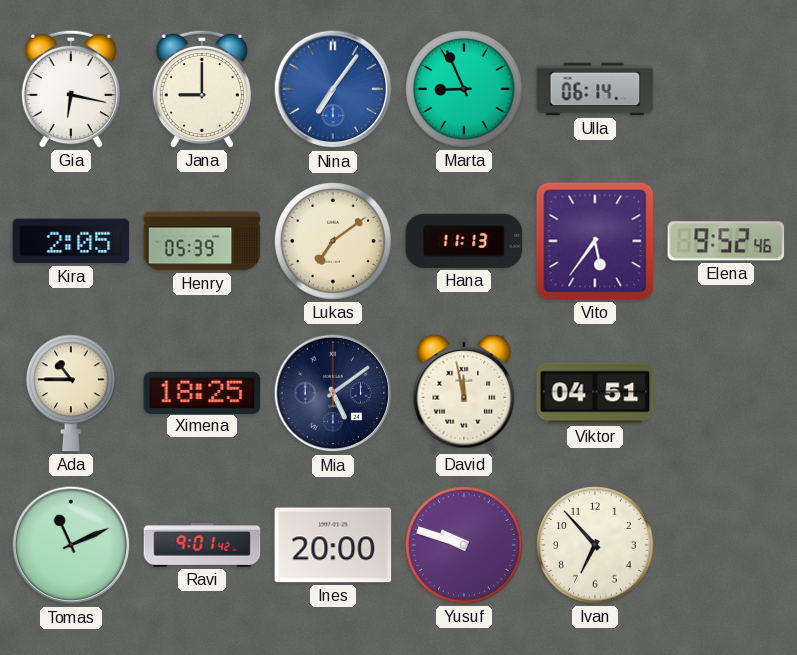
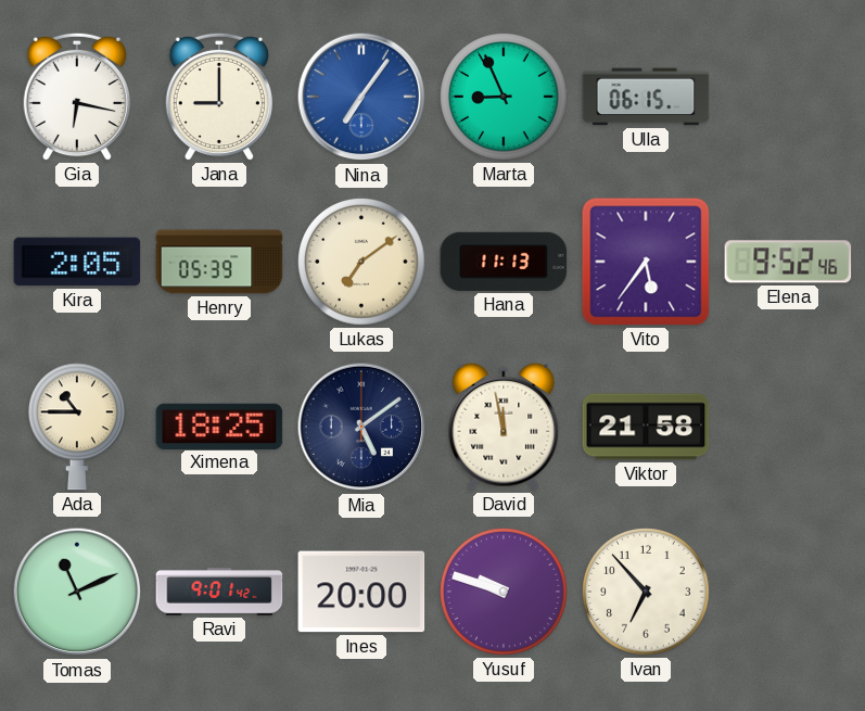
Ulla: 06:14 -> 06:15 (646, 97)
Viktor: 04:51 -> 21:58 (646, 427)
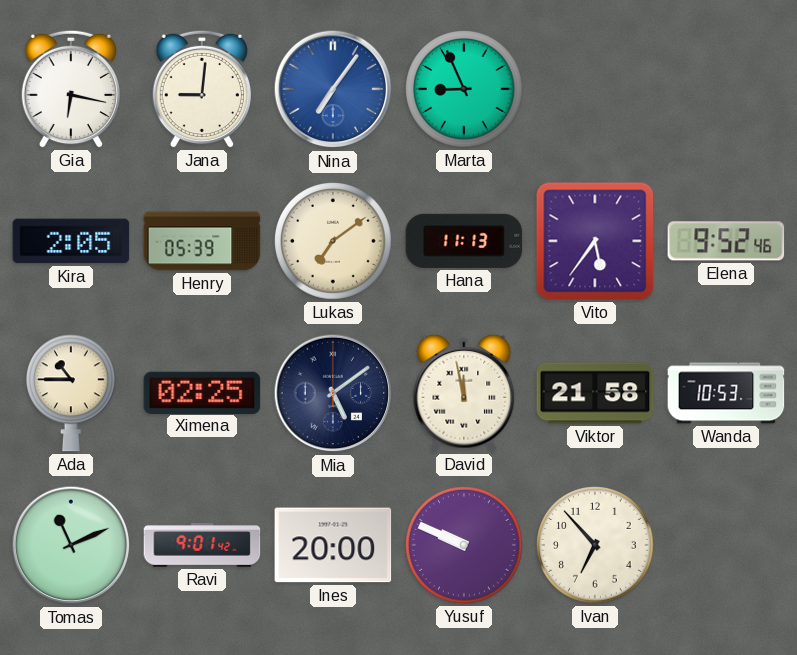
Jana: 9:00 -> 9:01 (202, 89)
Ulla: 06:15 -> none (646, 97)
Ximena: 18:25 -> 02:25 (202, 392)
Wanda: none -> 10:53 (726, 393)
Yusuf: 9:48 -> 9:49 (465, 546)
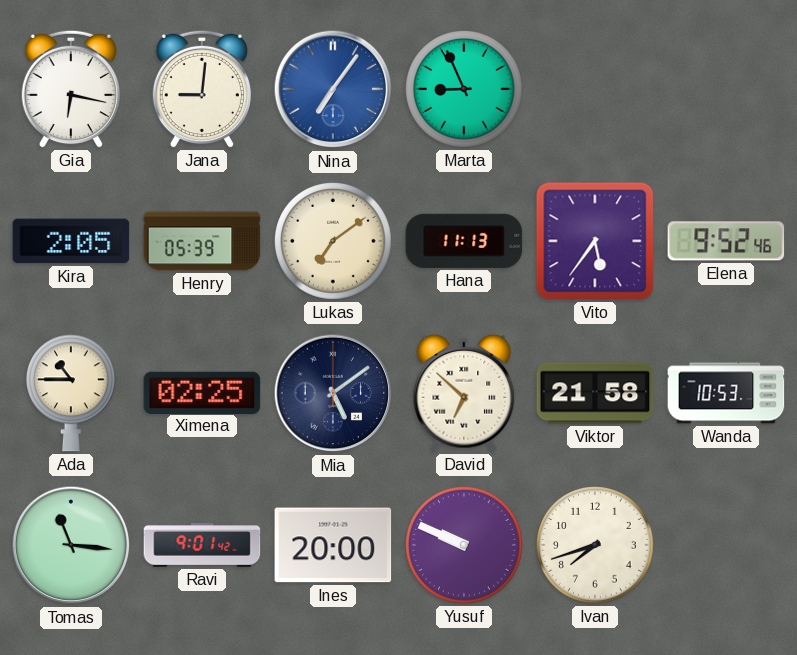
David: 11:58 -> 6:52 (464, 393)
Tomas: 11:11 -> 11:16 (71, 545)
Ivan: 6:53 -> 7:42 (596, 546)
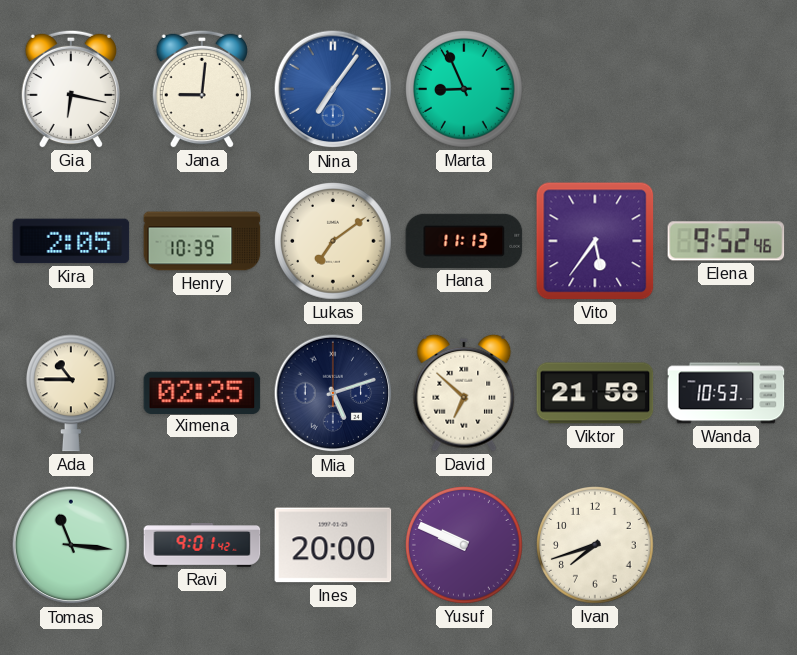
Henry: 05:39 -> 10:39 (202, 241)
Mia: 5:09 -> 5:12 (333, 393)
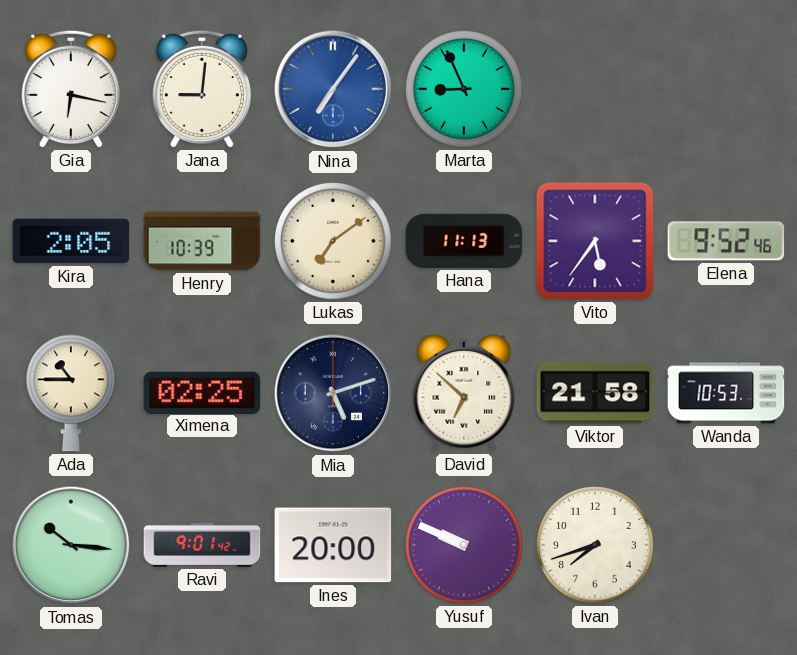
Tomas: 11:16 -> 10:16 (71, 545)
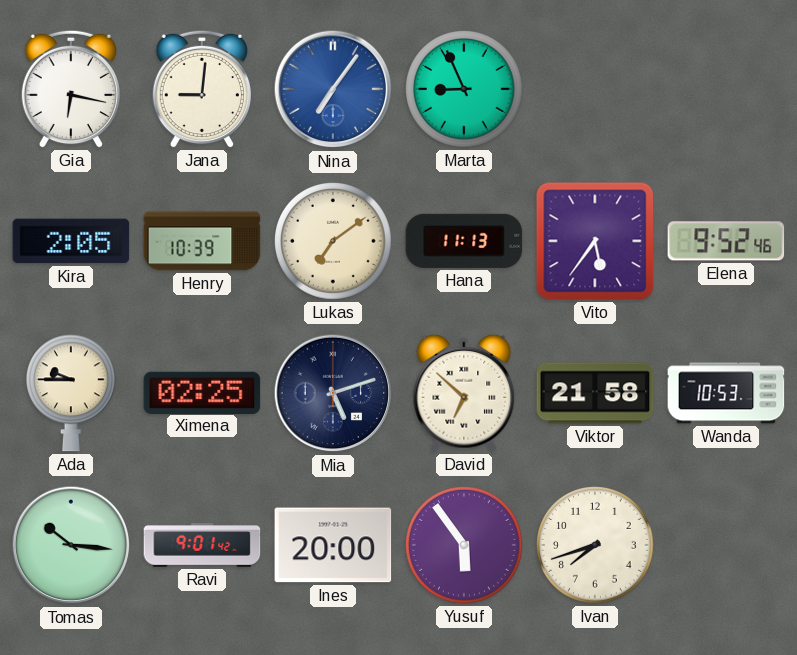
Ada: 10:45 -> 9:45 (71, 393)
Yusuf: 9:49 -> 5:54 (465, 546)
